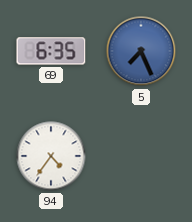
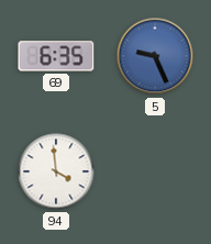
5: 7:26 -> 9:26 (155, 56)
94: 4:36 -> 3:59 (56, 171)
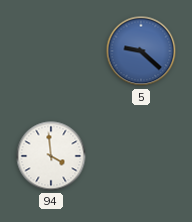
69: 6:35 -> none (56, 56)
5: 9:26 -> 9:22 (141, 51)
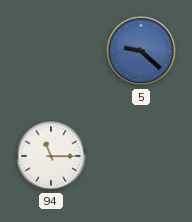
94: 3:59 -> 11:15 (51, 156)
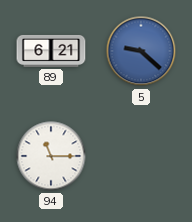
89: none -> 6:21 (51, 51)
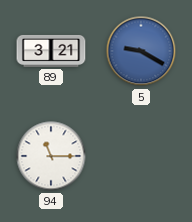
89: 6:21 -> 3:21 (51, 51)
5: 9:22 -> 9:20 (141, 51)
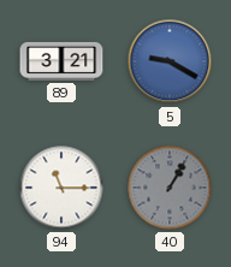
40: none -> 1:05 (170, 188)
